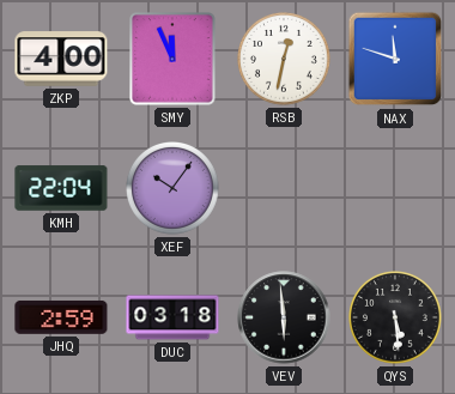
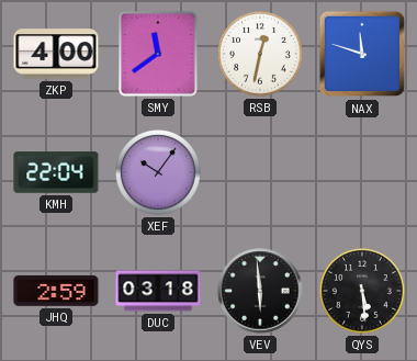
SMY: 11:56 -> 11:39 (158, 54)
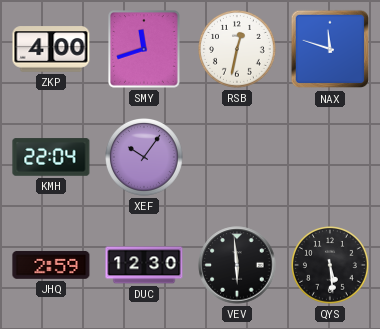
SMY: 11:39 -> 11:42 (144, 49)
DUC: 03:18 -> 12:30 (144, 265)
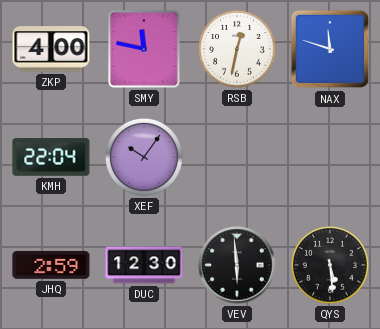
SMY: 11:42 -> 11:47 (144, 49)
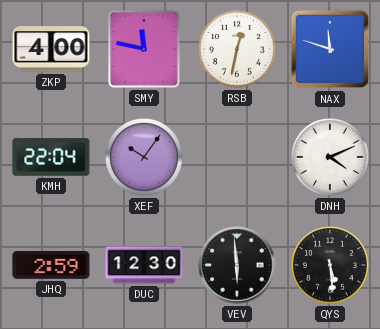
DNH: none -> 4:11 (331, 158)
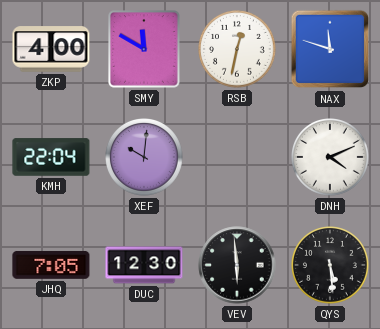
SMY: 11:47 -> 11:50 (144, 49)
XEF: 10:06 -> 10:01 (145, 158)
JHQ: 2:59 -> 7:05 (51, 265)
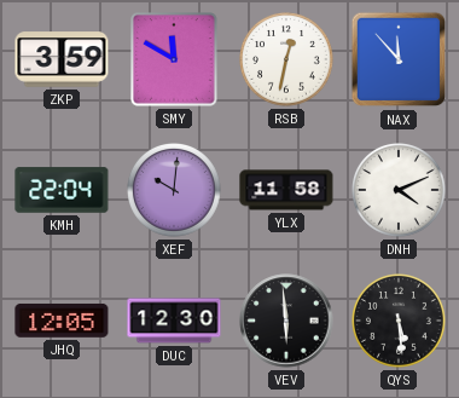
ZKP: 4:00 -> 3:59 (62, 59)
NAX: 11:48 -> 11:53 (399, 59)
YLX: none -> 11:58 (286, 190)
JHQ: 7:05 -> 12:05 (62, 321)
